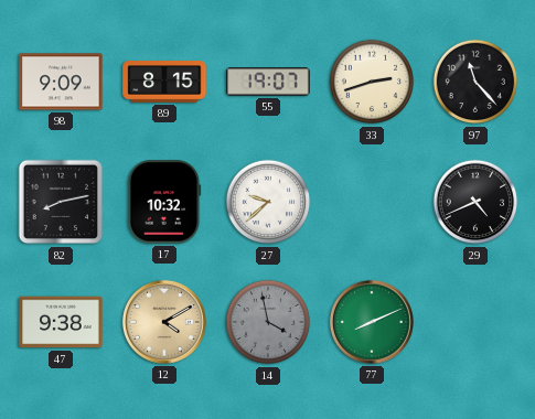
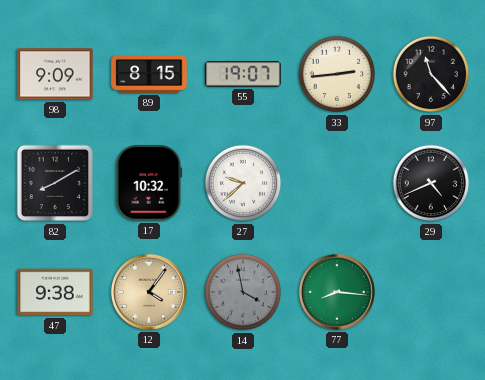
33: 2:42 -> 2:44 (337, 74)
82: 8:13 -> 8:10 (55, 183)
12: 4:10 -> 4:06 (149, 292)
77: 8:11 -> 8:16 (337, 292)
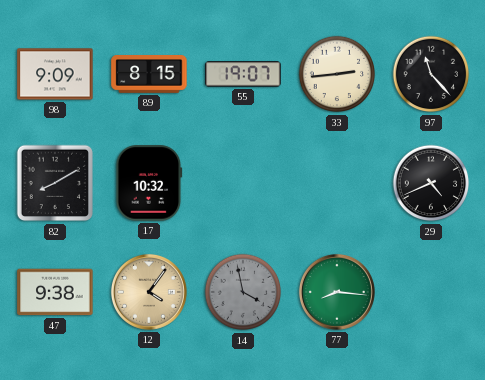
27: 9:38 -> none (243, 183)
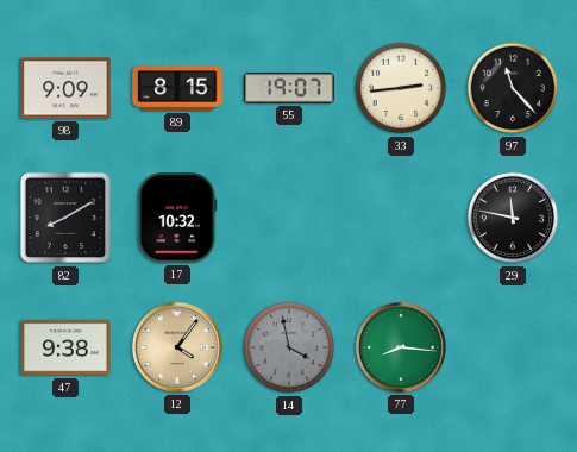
29: 4:41 -> 11:47 (513, 218)
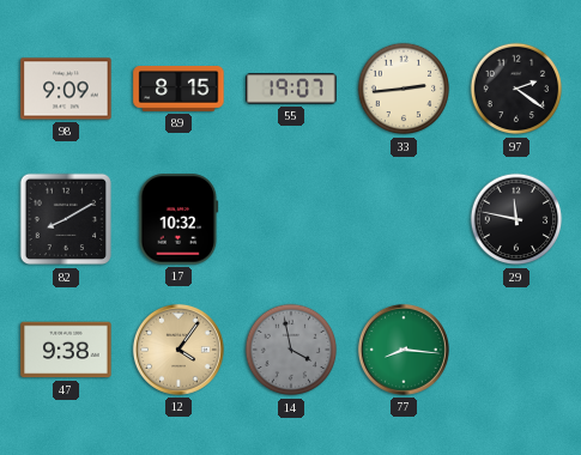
97: 11:23 -> 2:21 (516, 89)
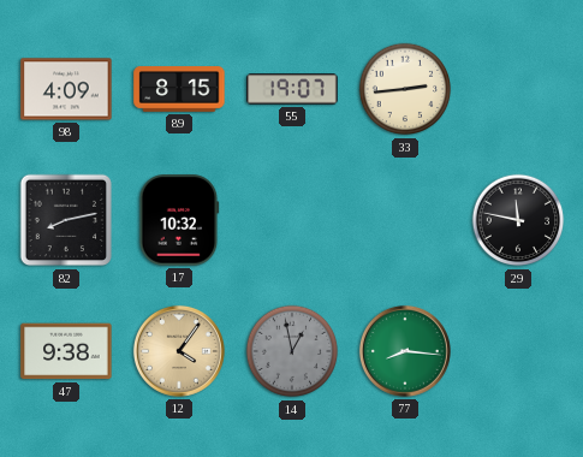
98: 9:09 -> 4:09 (66, 89)
97: 2:21 -> none (516, 89)
82: 8:10 -> 8:13 (66, 220)
14: 3:58 -> 12:58 (292, 351)
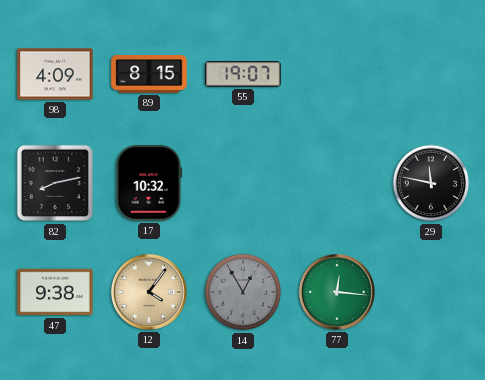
33: 2:44 -> none (405, 89)
14: 12:58 -> 12:55 (243, 292)
77: 8:16 -> 12:16 (337, 292)
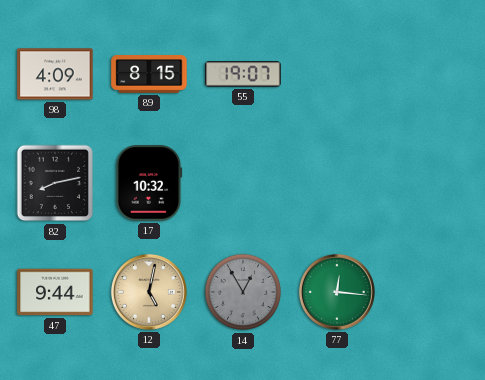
29: 11:47 -> none (431, 183)
47: 9:38 -> 9:44 (55, 292)
12: 4:06 -> 5:02 (149, 292)
